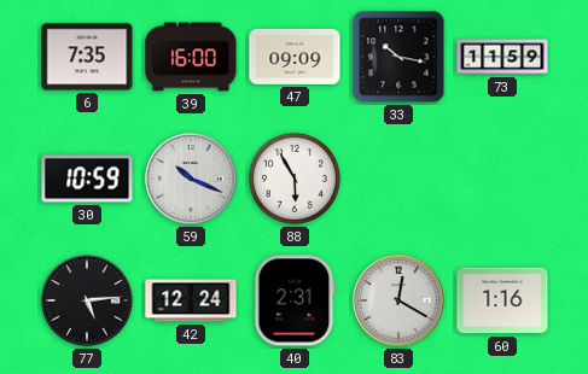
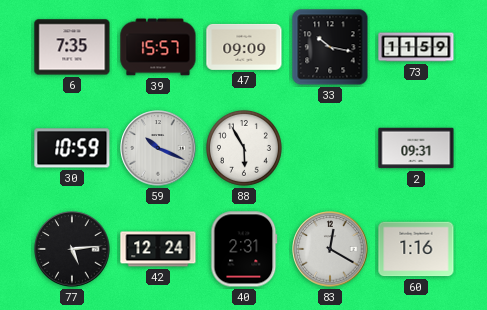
39: 16:00 -> 15:57 (158, 47)
2: none -> 09:31 (416, 148)
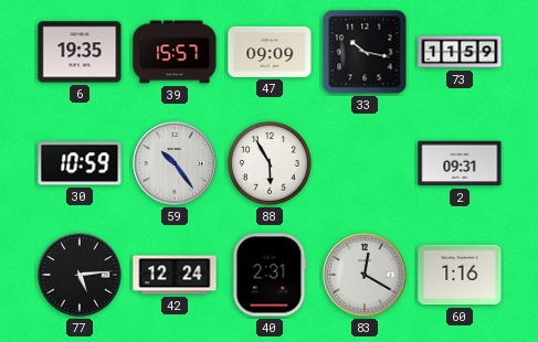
6: 7:35 -> 19:35 (80, 52)
59: 10:19 -> 10:24 (175, 163)
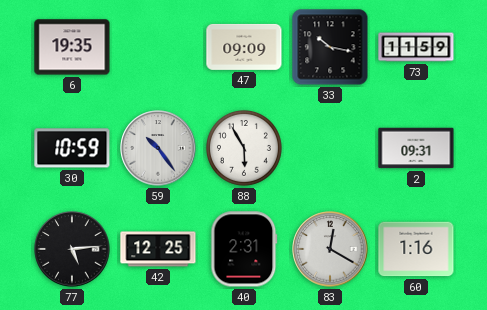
39: 15:57 -> none (175, 52)
42: 12:24 -> 12:25 (158, 249)
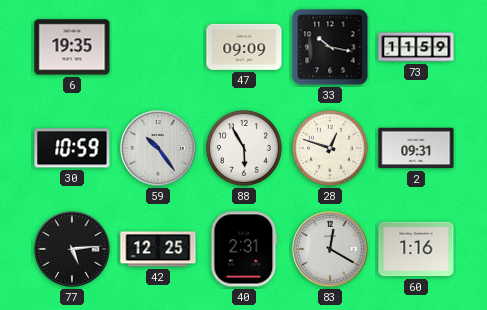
28: none -> 12:48 (330, 148)
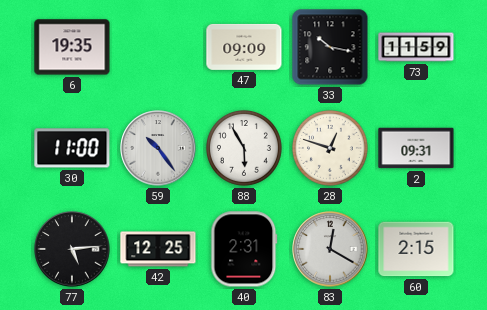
30: 10:59 -> 11:00 (72, 148)
60: 1:16 -> 2:15 (416, 249)
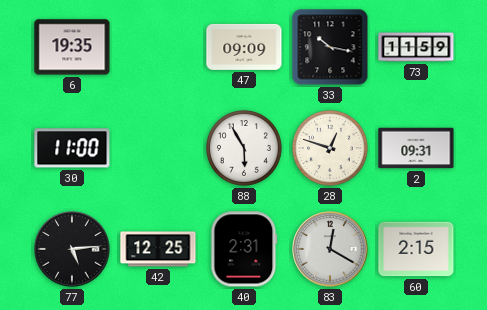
59: 10:24 -> none (158, 148)
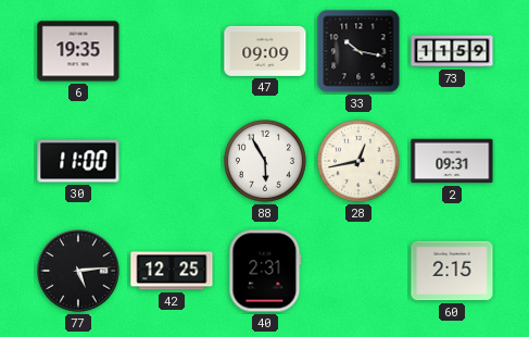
28: 12:48 -> 12:43 (358, 161)
83: 12:20 -> none (330, 249)
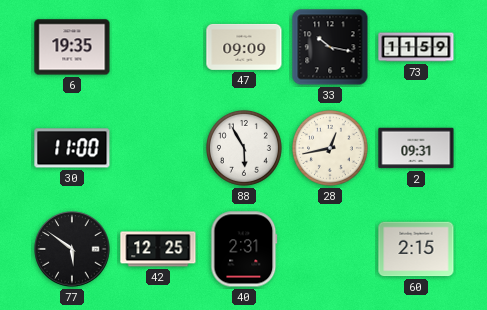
77: 5:14 -> 5:51 (72, 249)
